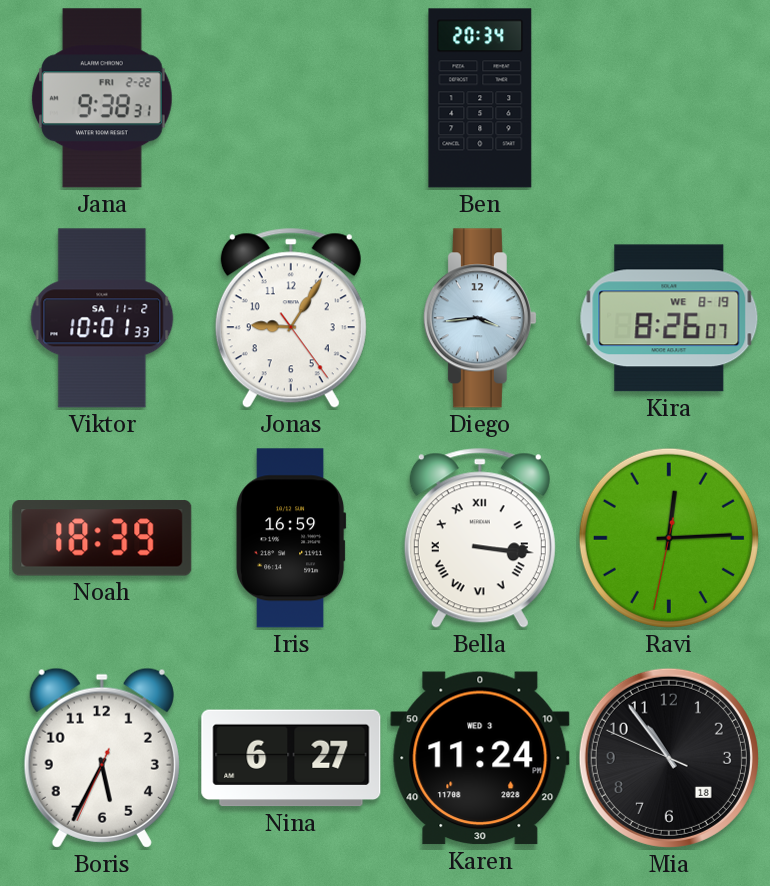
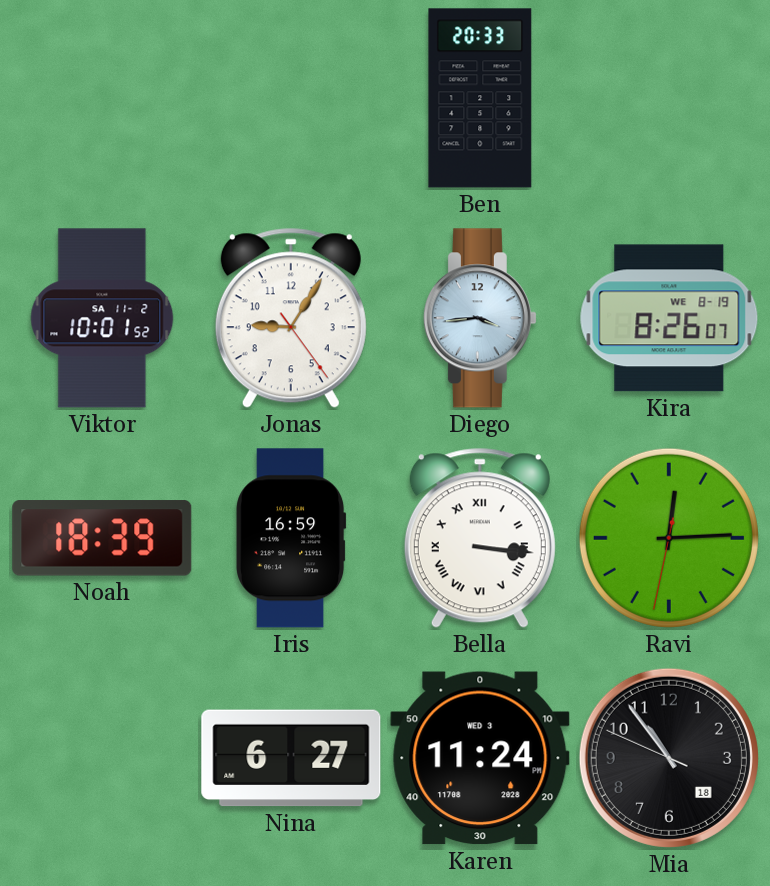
Jana: 9:38 -> none (102, 98)
Ben: 20:34 -> 20:33 (480, 98)
Viktor: 10:01:33 -> 10:01:52 (102, 318)
Boris: 5:34 -> none (102, 758)
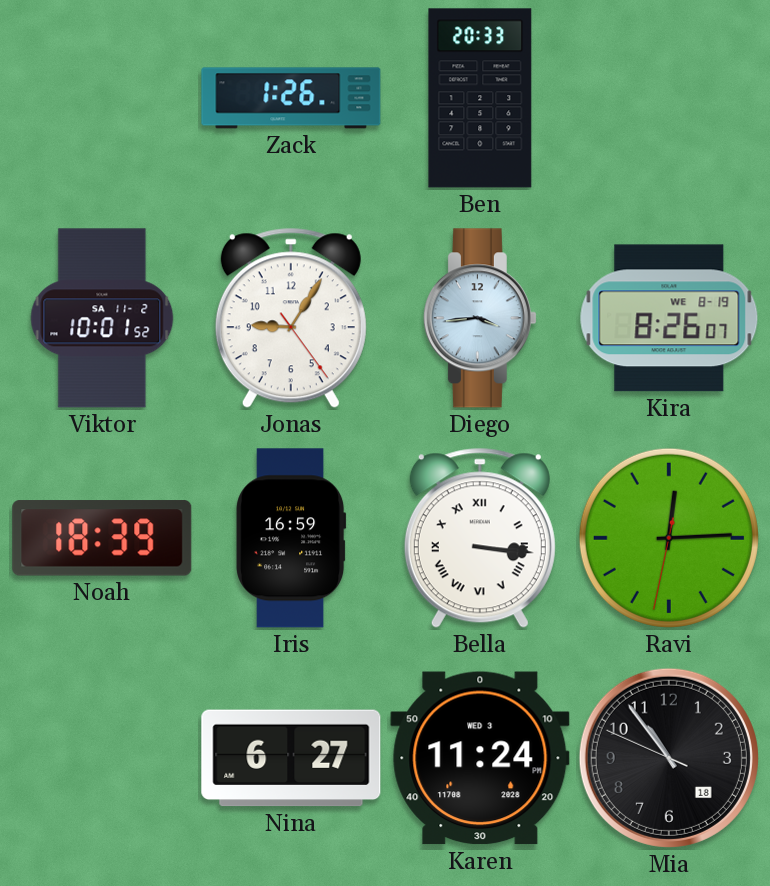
Zack: none -> 1:26 (291, 98)
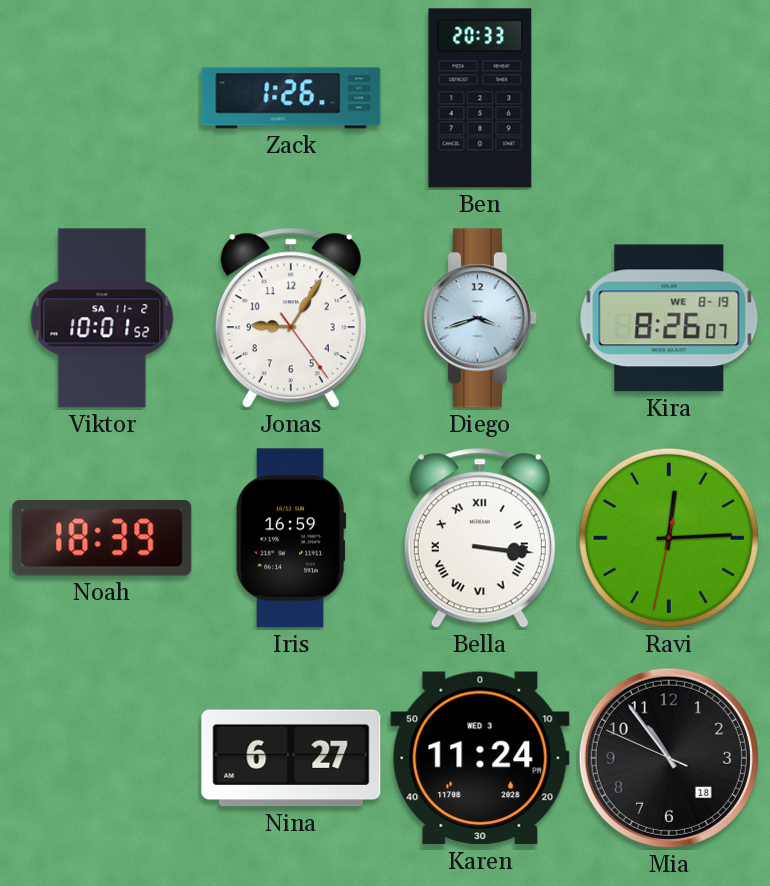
Diego: 3:44 -> 3:42 (480, 318)
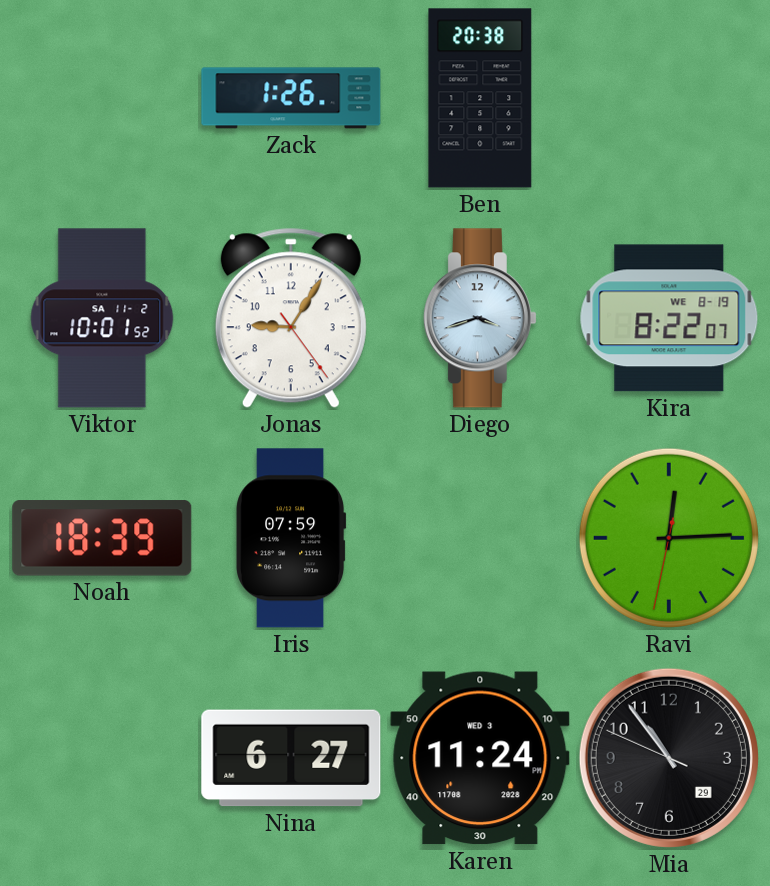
Ben: 20:33 -> 20:38 (480, 98)
Kira: 8:26 -> 8:22 (669, 318)
Iris: 16:59 -> 07:59 (291, 538)
Bella: 3:16 -> none (480, 538)
Mia date: 18 -> 29 (669, 758)
